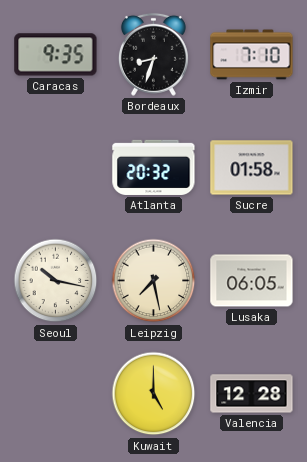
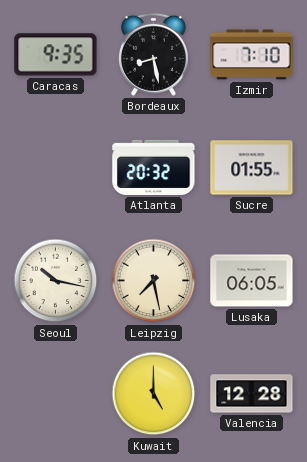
Bordeaux: 8:33 -> 8:28 (153, 54)
Sucre: 01:58 -> 01:55 (252, 168)
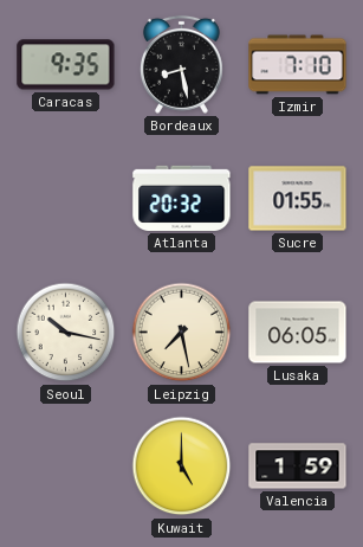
Valencia: 12:28 -> 1:59 (298, 466)
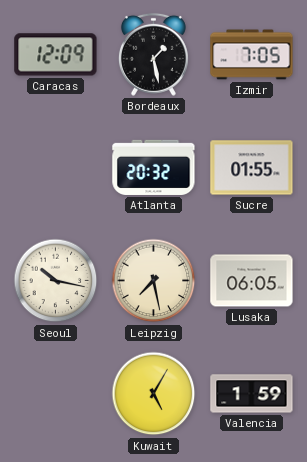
Caracas: 9:35 -> 12:09 (56, 55)
Bordeaux: 8:28 -> 1:28 (153, 54)
Izmir: 7:10 -> 7:05 (252, 55)
Kuwait: 5:00 -> 5:05 (154, 394)
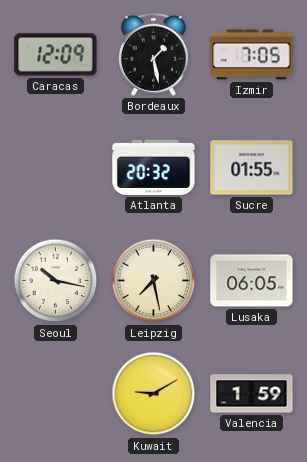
Kuwait: 5:05 -> 9:10 (154, 394)
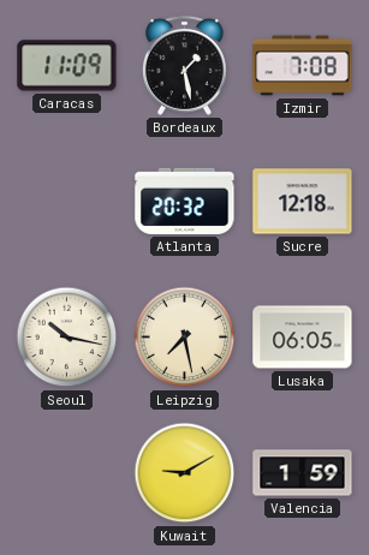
Caracas: 12:09 -> 11:09 (67, 66)
Izmir: 7:05 -> 7:08 (303, 66)
Sucre: 01:55 -> 12:18 (303, 202)
